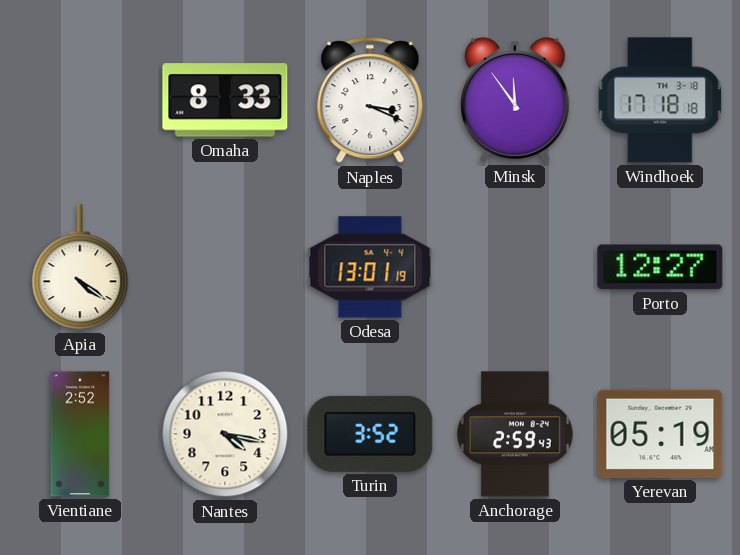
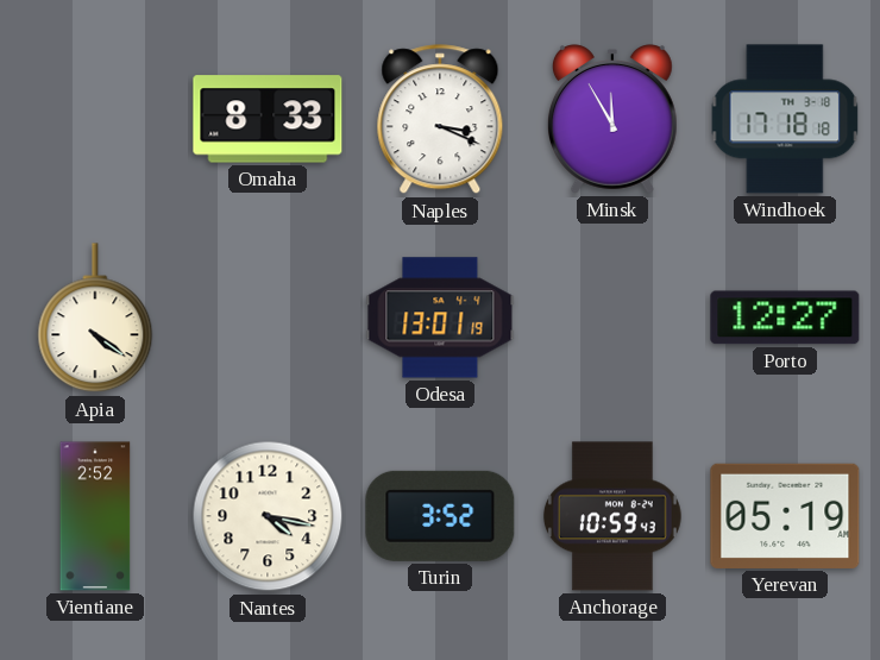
Minsk: 11:54 -> 11:55 (612, 119)
Anchorage: 2:59 -> 10:59 (612, 516)
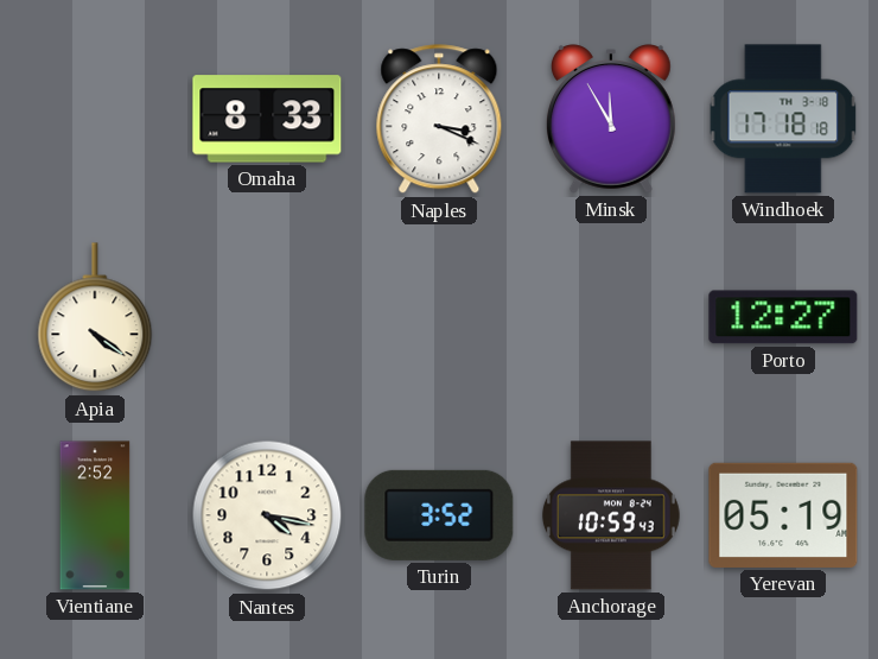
Odesa: 13:01 -> none (440, 318)
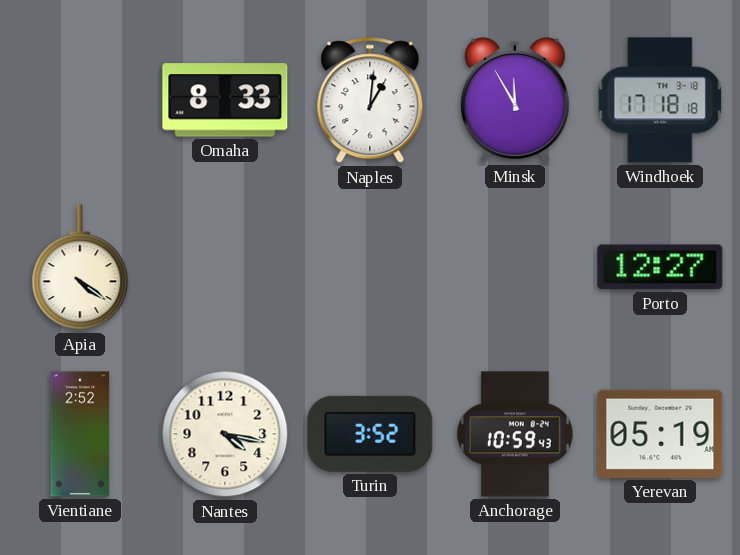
Naples: 3:19 -> 1:01 (370, 101)
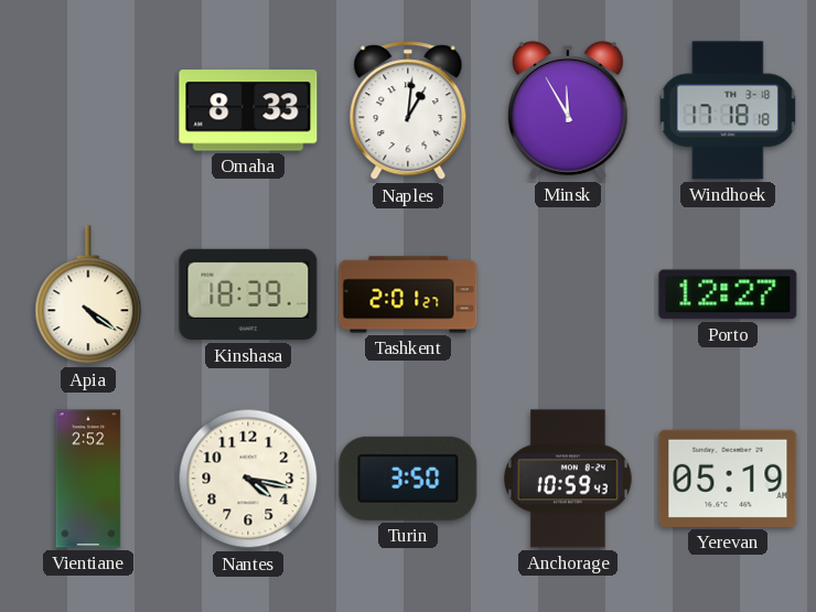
Kinshasa: none -> 18:39 (248, 294)
Tashkent: none -> 2:01 (408, 294)
Turin: 3:52 -> 3:50 (408, 479)
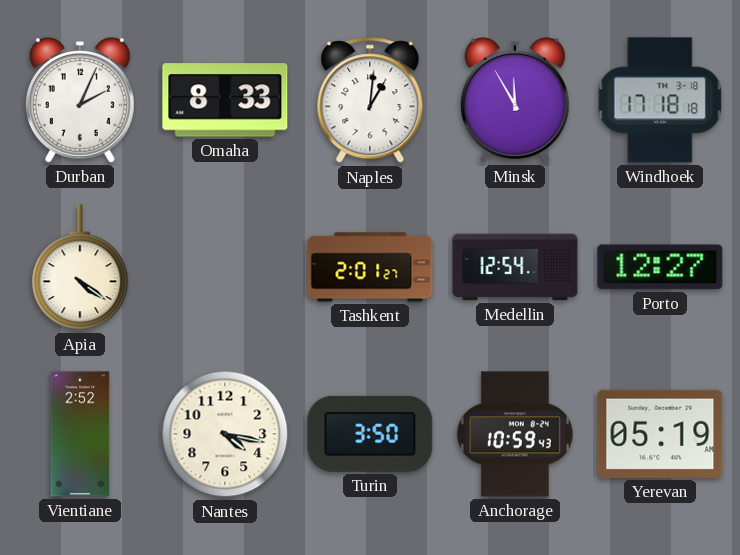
Durban: none -> 2:04 (80, 100)
Kinshasa: 18:39 -> none (248, 294)
Medellin: none -> 12:54 (515, 267)
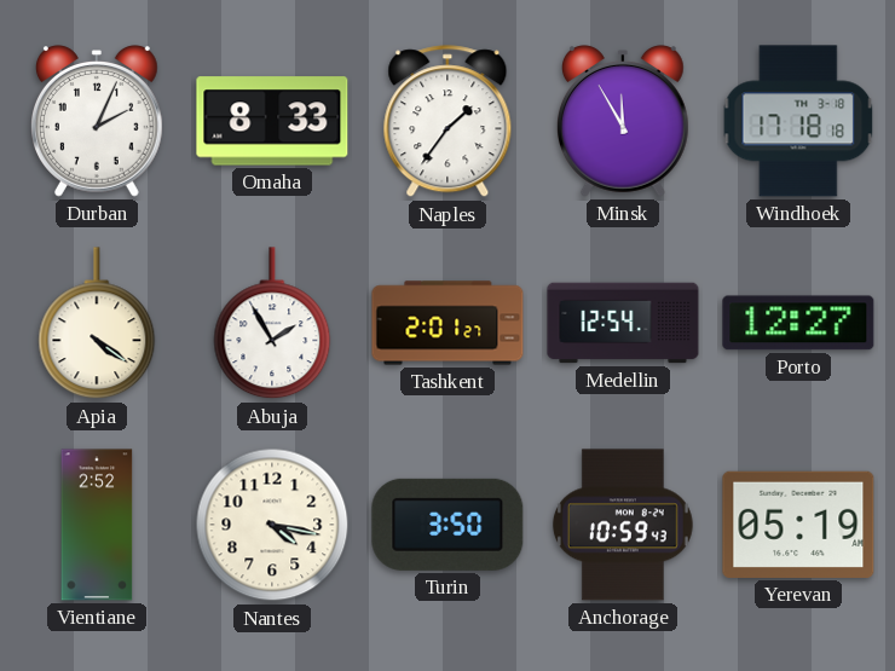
Naples: 1:01 -> 1:36 (447, 122)
Abuja: none -> 1:55 (272, 324)
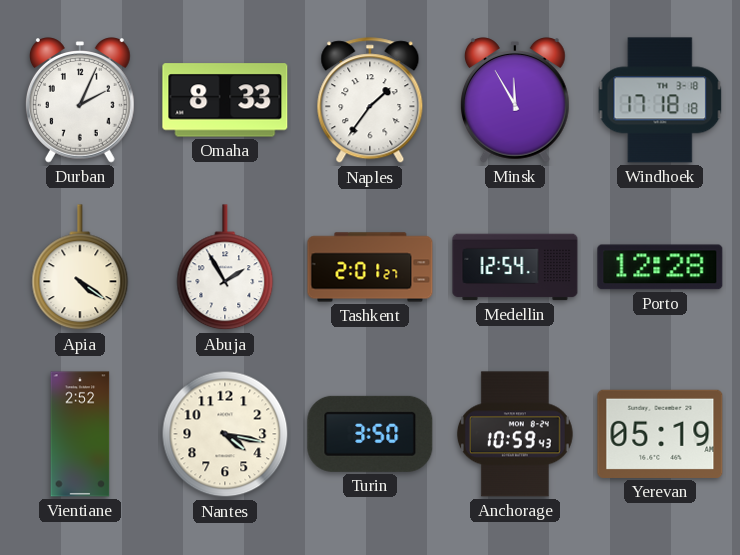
Porto: 12:27 -> 12:28 (660, 267)
